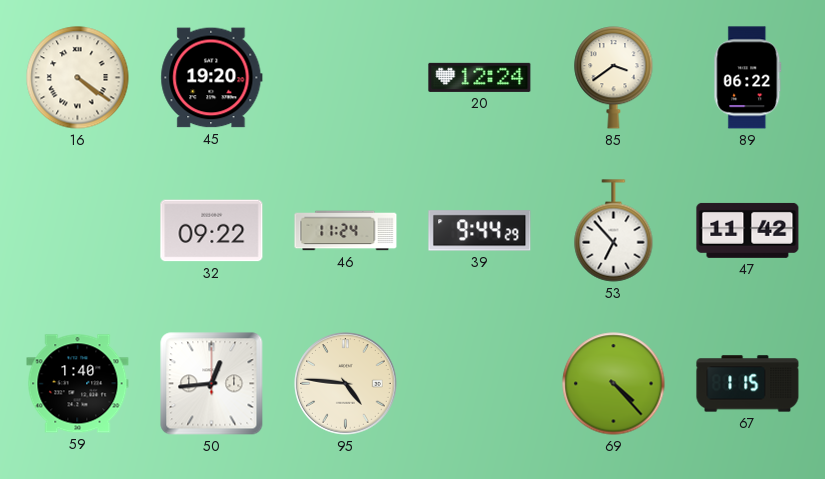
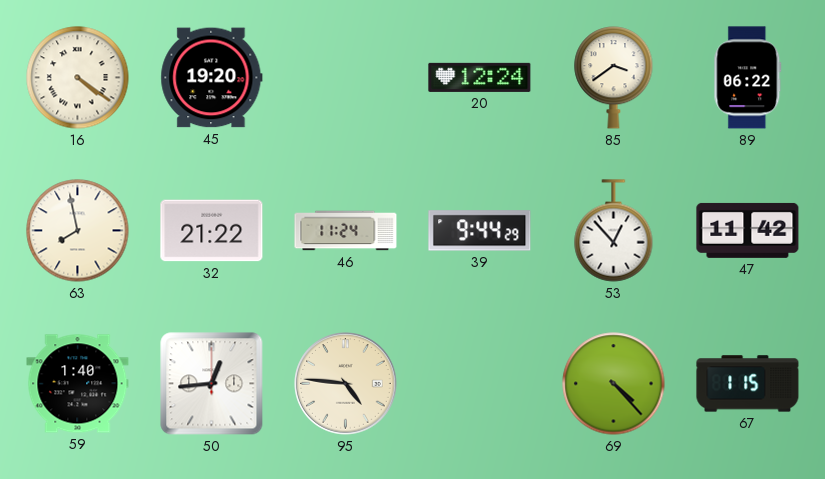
63: none -> 7:58 (78, 231)
32: 09:22 -> 21:22 (212, 231)
53: 6:53 -> 12:53 (614, 231)
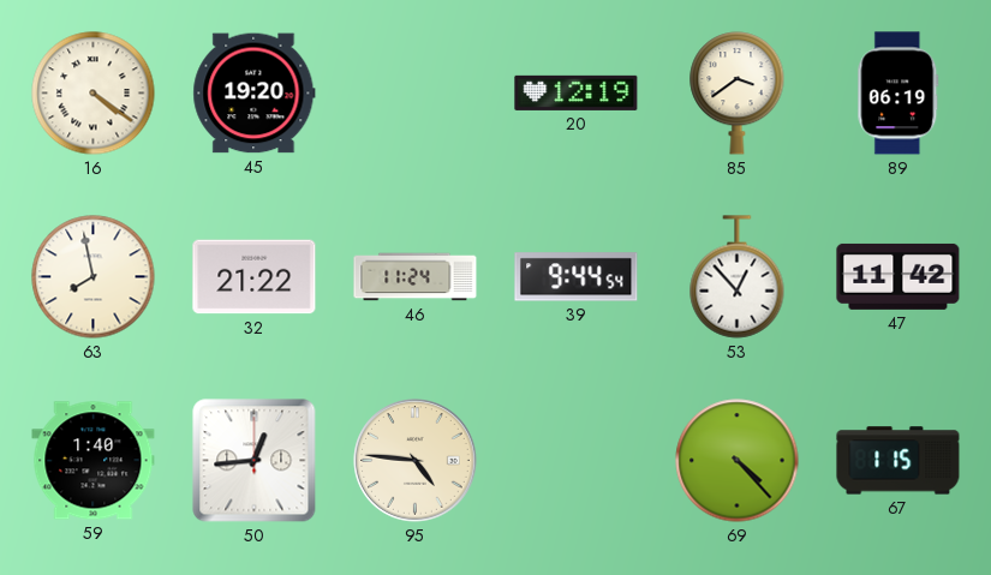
20: 12:24 -> 12:19 (577, 92)
89: 06:22 -> 06:19 (899, 94)
39: 9:44:29 -> 9:44:54 (577, 277)
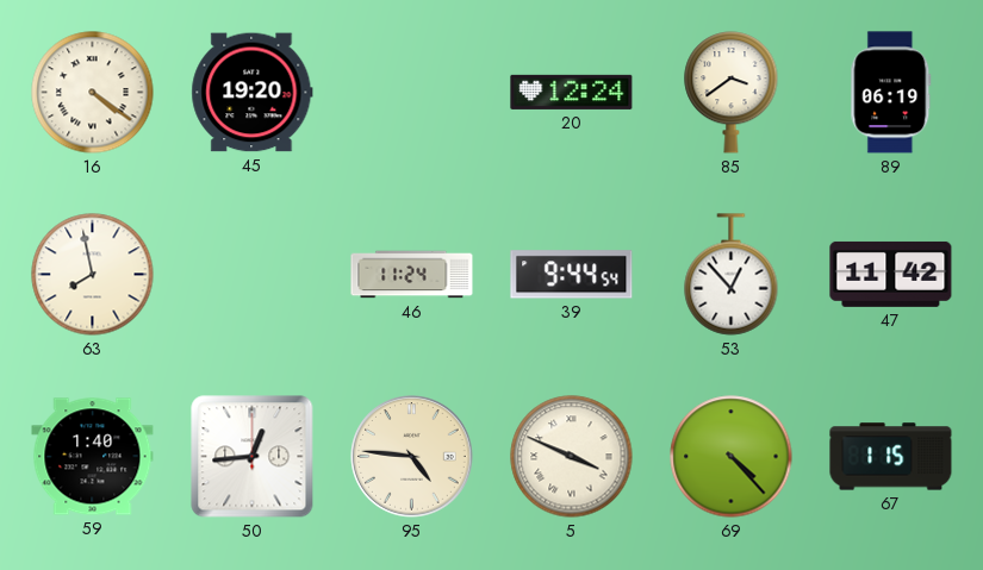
20: 12:19 -> 12:24 (572, 92)
32: 21:22 -> none (255, 277)
5: none -> 3:49 (572, 457)
